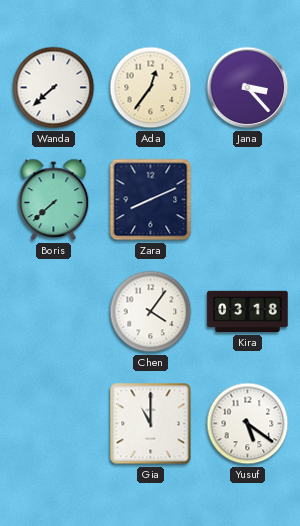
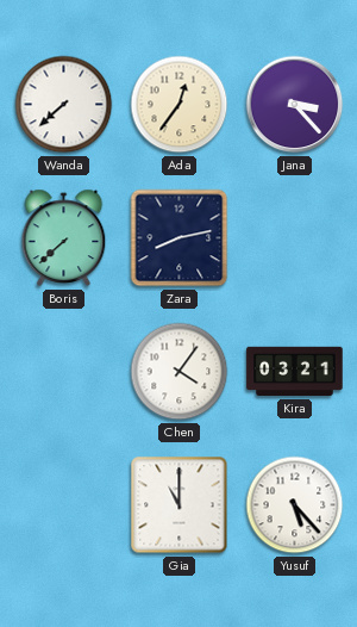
Zara: 8:11 -> 8:13 (180, 238)
Kira: 03:18 -> 03:21 (295, 372)
Yusuf: 5:21 -> 5:23 (295, 505)
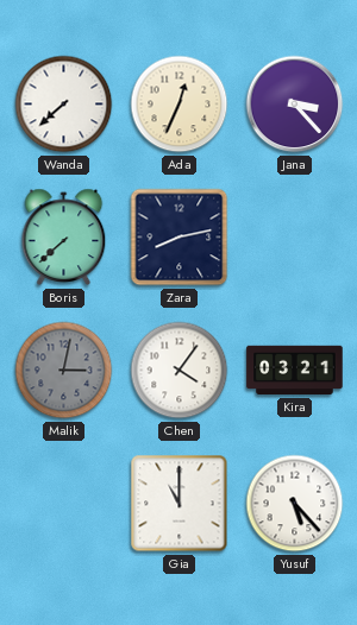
Ada: 12:36 -> 12:34 (180, 105)
Malik: none -> 3:02 (64, 371)
